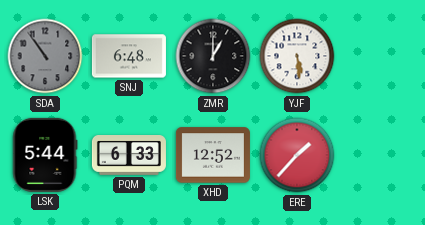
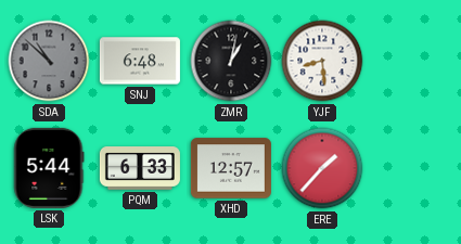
SDA: 10:54 -> 10:52 (49, 61)
ZMR: 1:00 -> 1:02 (231, 61)
YJF: 5:29 -> 8:29 (322, 61)
XHD: 12:52 -> 12:57 (231, 168)
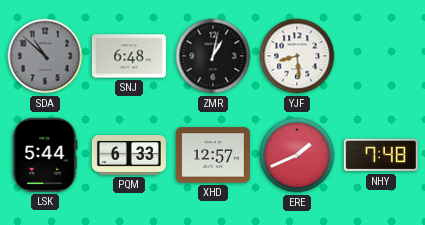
ERE: 1:37 -> 1:41 (297, 155)
NHY: none -> 7:48 (381, 155)
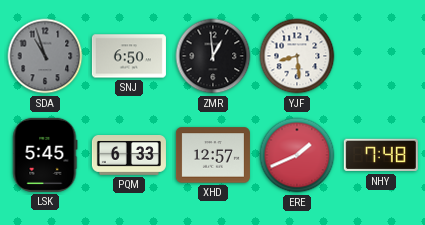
SDA: 10:52 -> 10:57 (45, 56)
SNJ: 6:48 -> 6:50 (129, 56)
ZMR: 1:02 -> 12:59 (213, 56)
LSK: 5:44 -> 5:45 (45, 155)
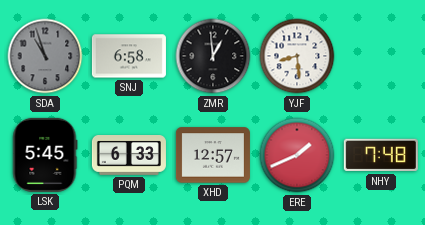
SNJ: 6:50 -> 6:58 (129, 56)
